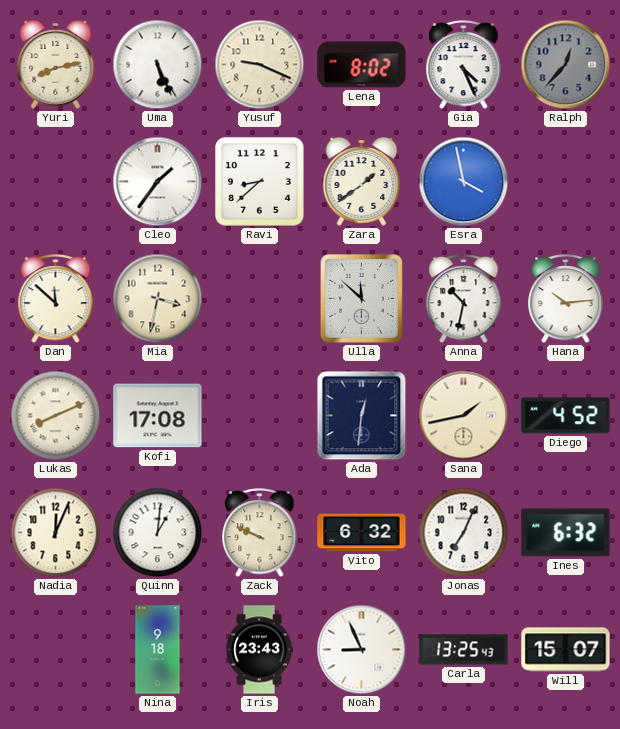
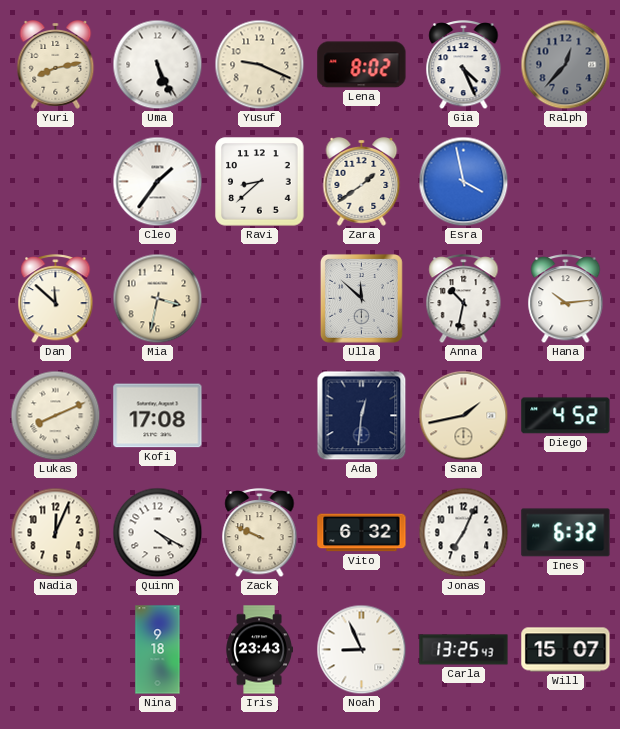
Quinn: 1:01 -> 4:20 (158, 533)
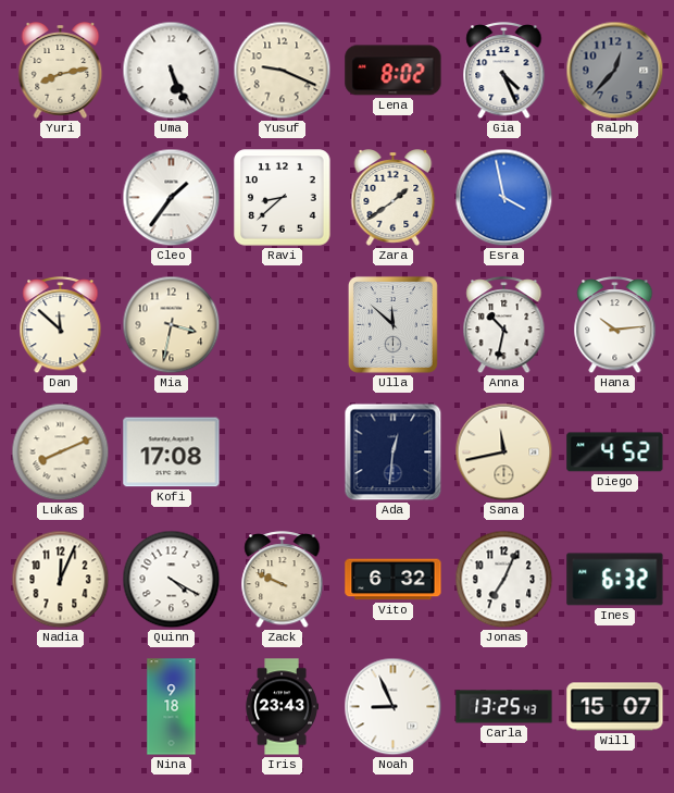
Sana: 1:43 -> 11:43 (504, 453)
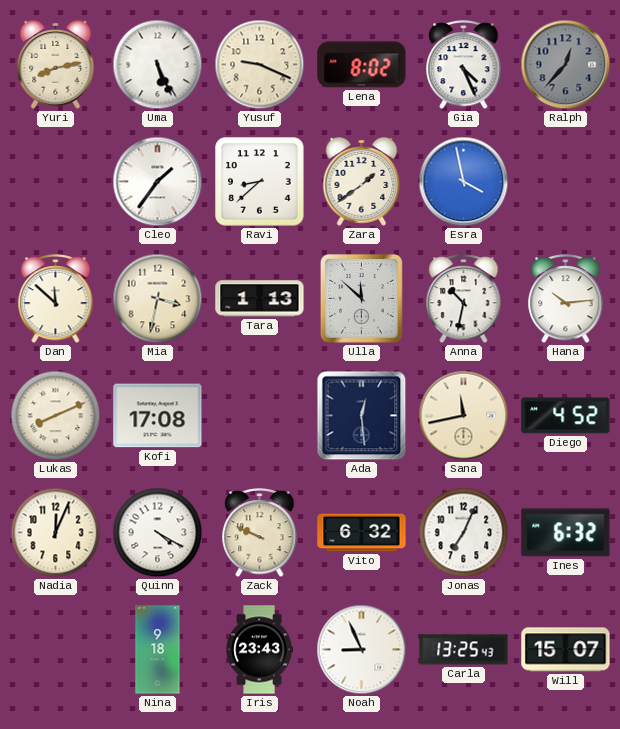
Tara: none -> 1:13 (260, 299)
Ada: 12:31 -> 12:29 (362, 416)
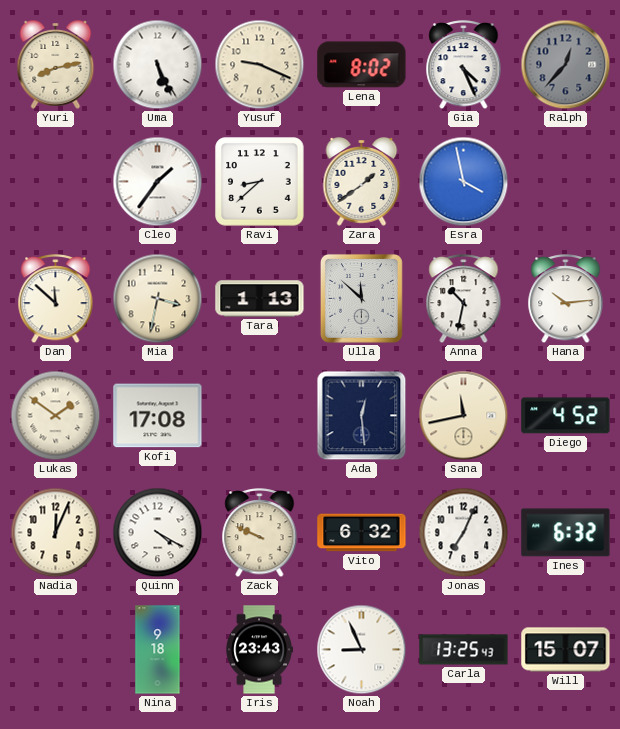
Lukas: 8:11 -> 1:51 (56, 416)
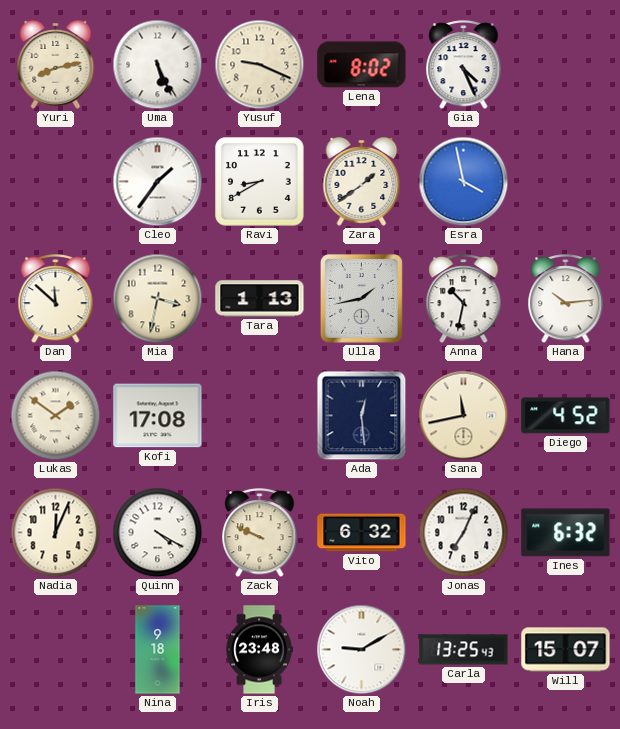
Ralph: 12:37 -> none (566, 65)
Ravi: 8:38 -> 8:40 (260, 182)
Ulla: 11:52 -> 1:43 (361, 298)
Iris: 23:43 -> 23:48 (259, 650)
Noah: 8:56 -> 9:10 (362, 650)
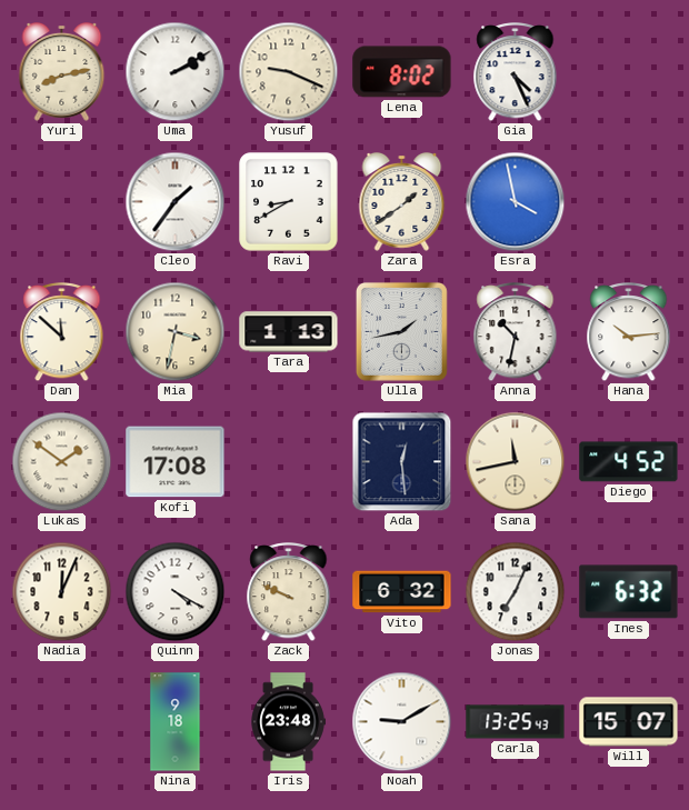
Uma: 5:26 -> 2:10 (176, 72)
